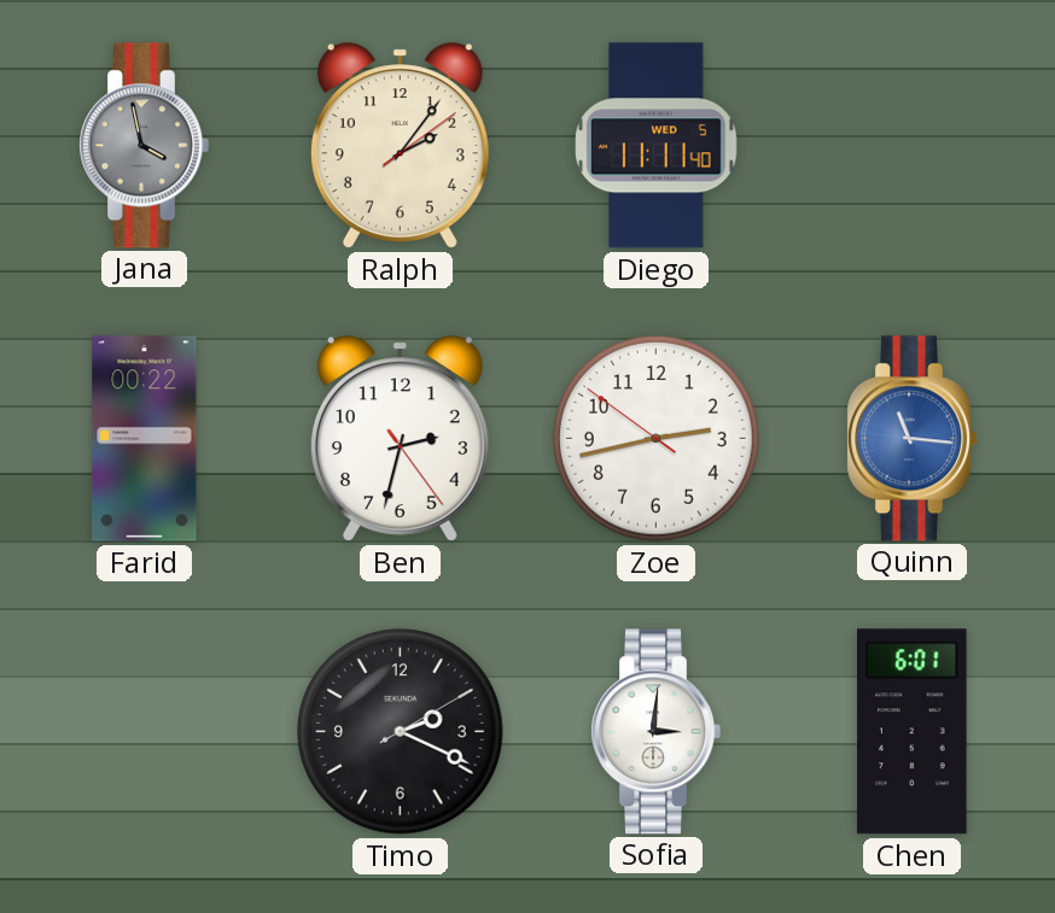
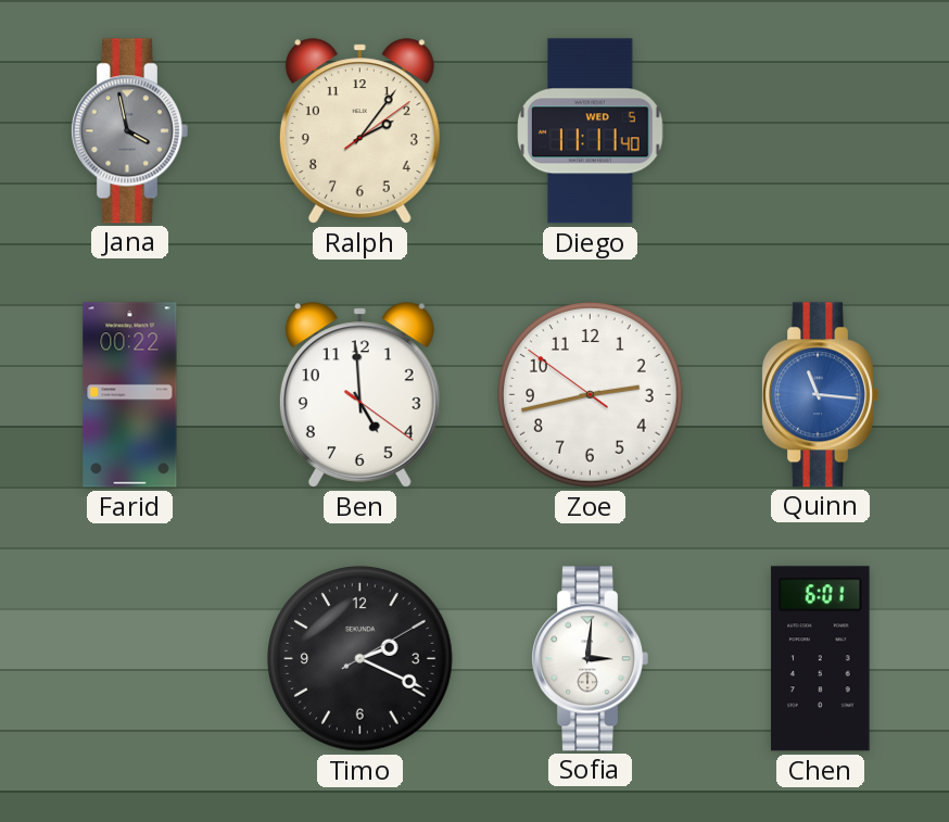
Ben: 2:32 -> 4:59 (359, 395)
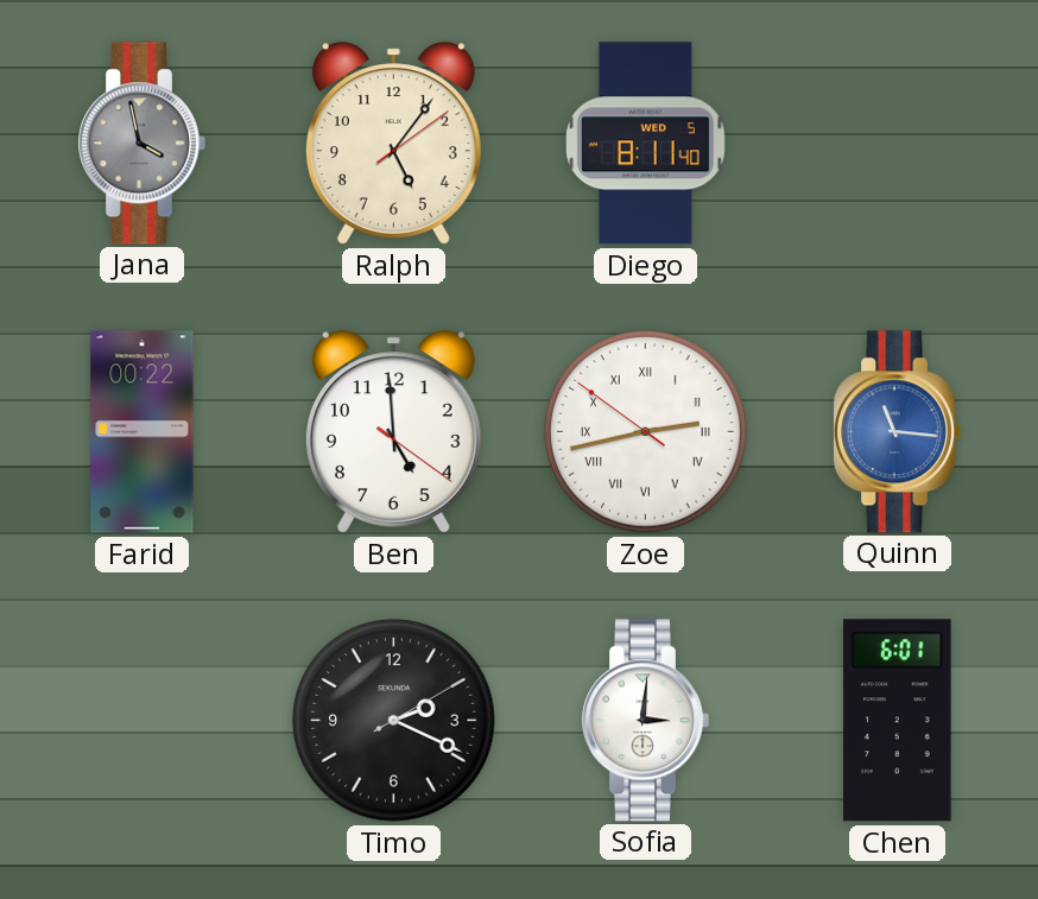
Ralph: 2:06 -> 5:06 (393, 144)
Diego: 11:11 -> 8:11 (646, 144)
Zoe numerals: Arabic -> Roman (646, 432)
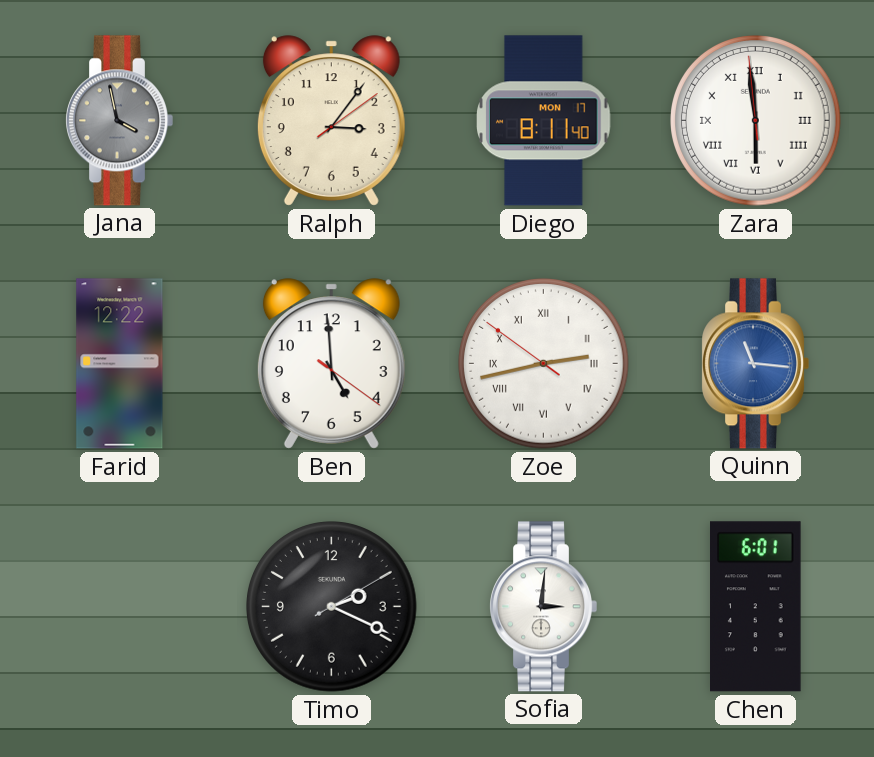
Ralph: 5:06 -> 3:06 (331, 121)
Diego date: WED 5 -> MON 17 (544, 121)
Zara: none -> 5:58 (756, 121)
Farid: 00:22 -> 12:22 (120, 364)
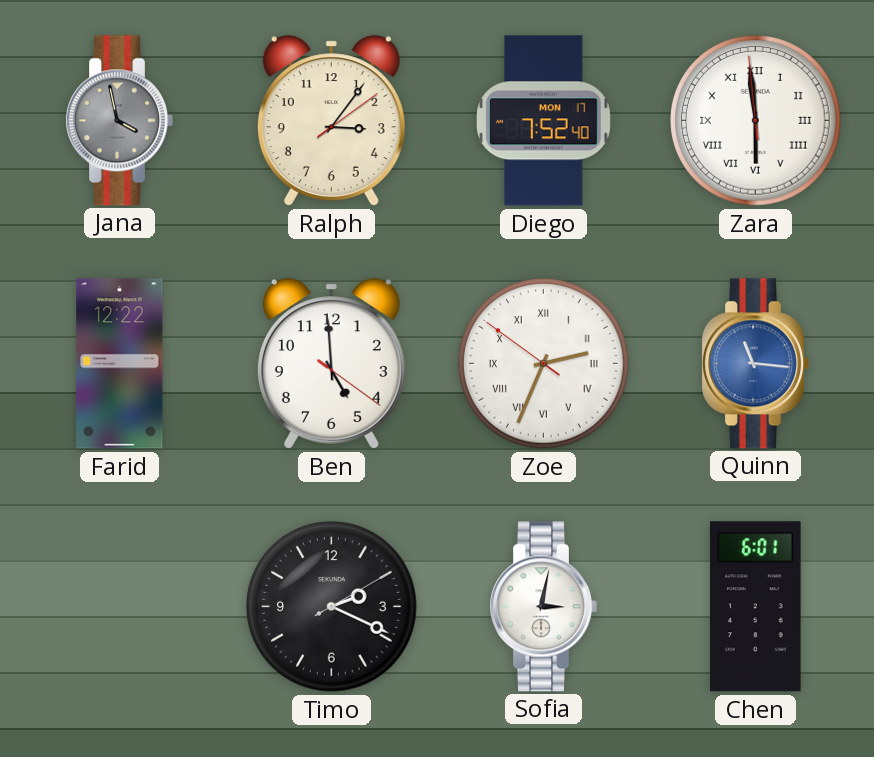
Diego: 8:11 -> 7:52 (544, 121)
Zoe: 2:42 -> 2:33 (544, 364)
Sofia: 3:01 -> 3:02 (543, 607)
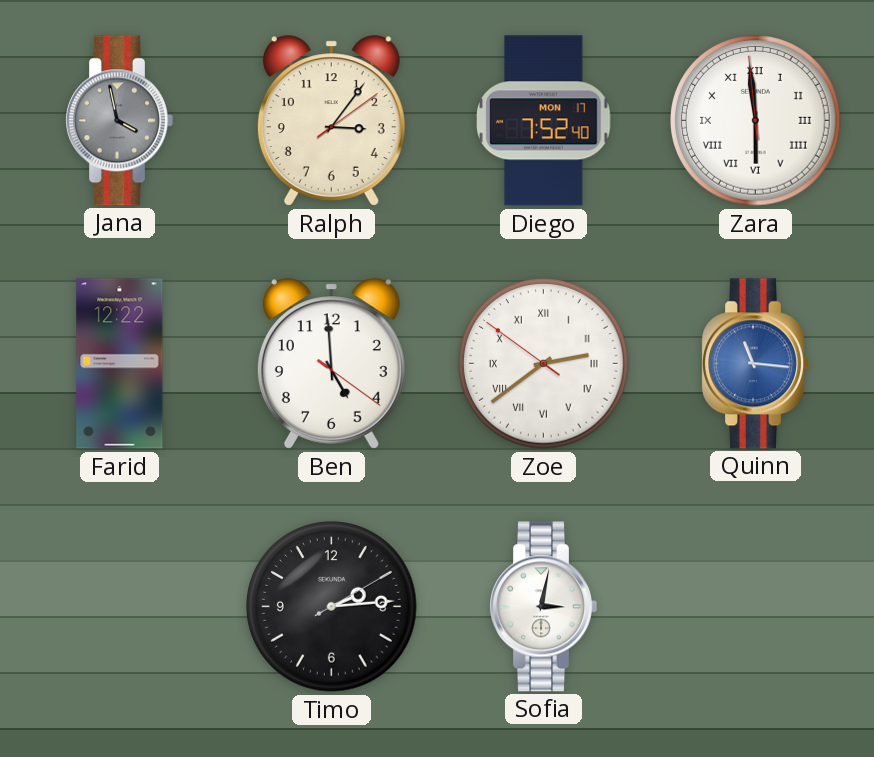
Zoe: 2:33 -> 2:38 (544, 364)
Timo: 2:19 -> 2:14 (332, 607)
Chen: 6:01 -> none (756, 607)
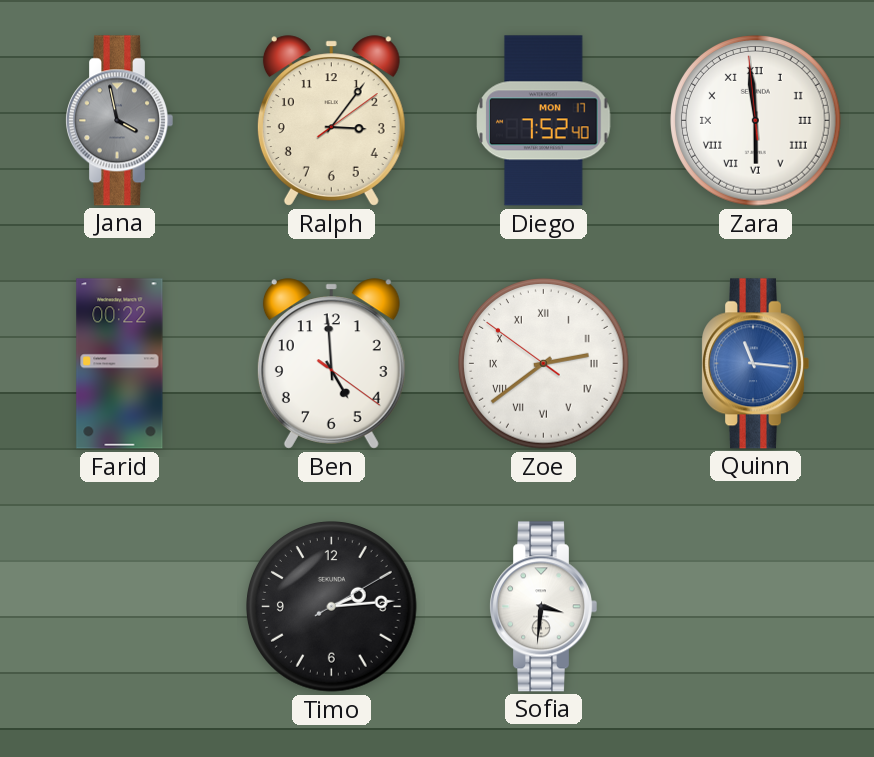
Farid: 12:22 -> 00:22 (120, 364)
Sofia: 3:02 -> 3:31 (543, 607)
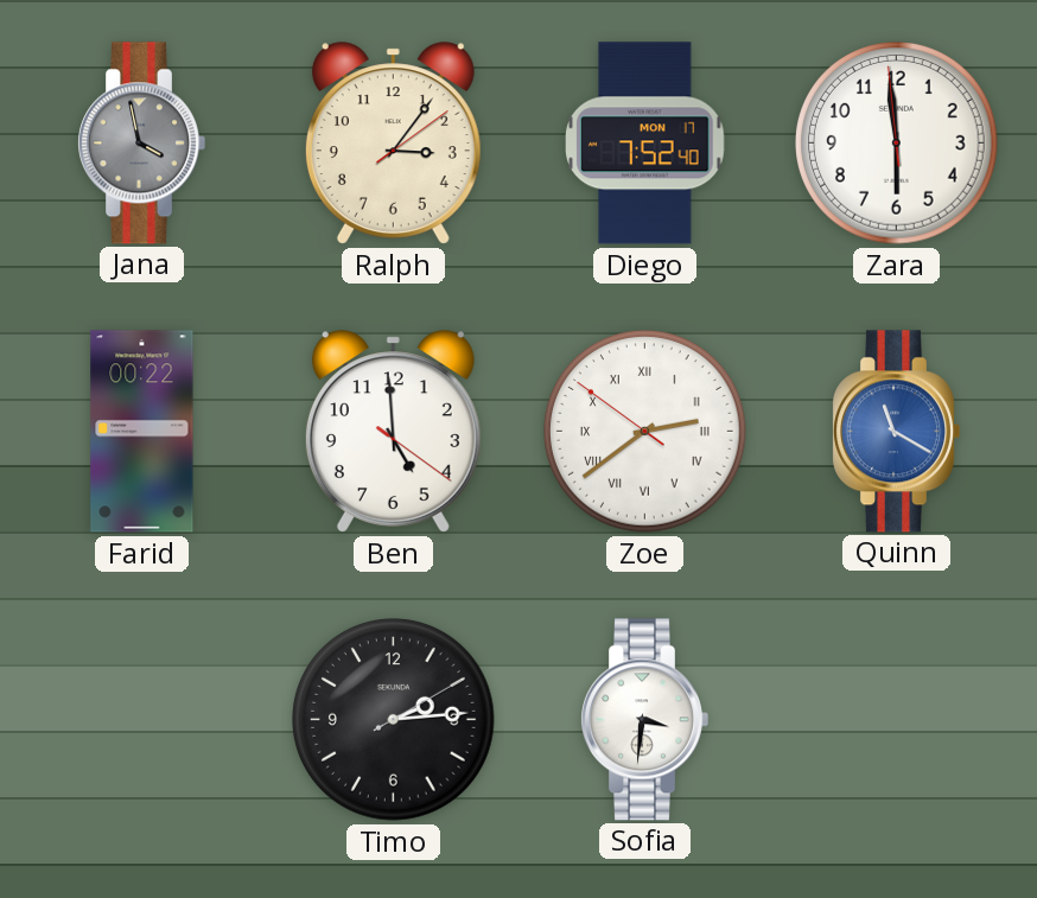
Zara numerals: Roman -> Arabic (897, 144)
Quinn: 11:16 -> 11:20 (896, 432)
